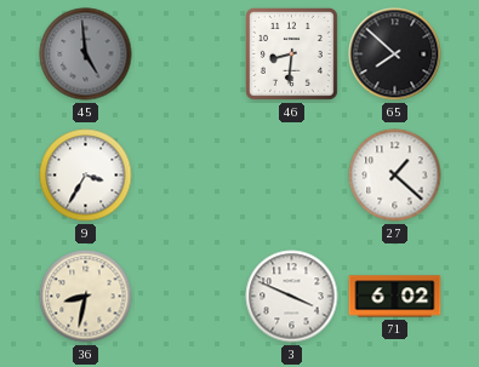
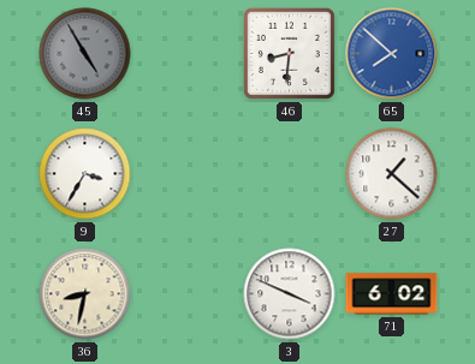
45: 4:59 -> 4:55 (85, 54)
65 dial: black -> blue (392, 54)
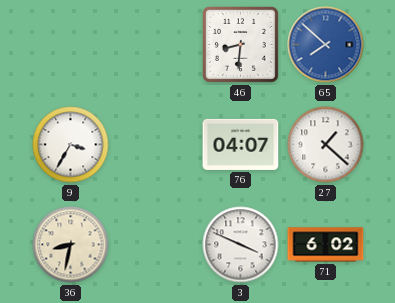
45: 4:55 -> none (85, 54)
76: none -> 04:07 (241, 144)
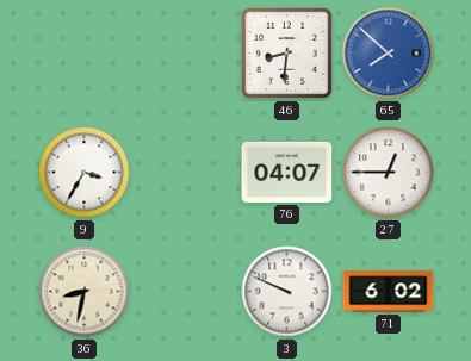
27: 1:22 -> 12:45 (389, 173)
3: 3:49 -> 9:49 (287, 292)
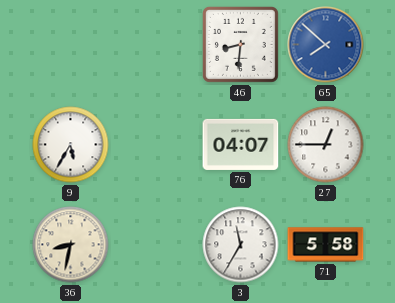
9: 3:35 -> 5:35 (71, 145)
3: 9:49 -> 11:35 (241, 245)
71: 6:02 -> 5:58 (326, 245)
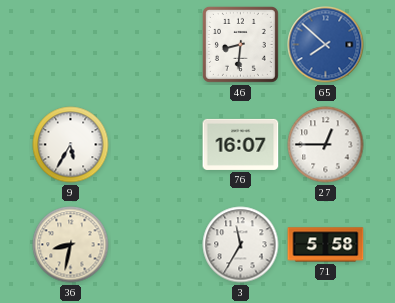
76: 04:07 -> 16:07 (241, 144)
